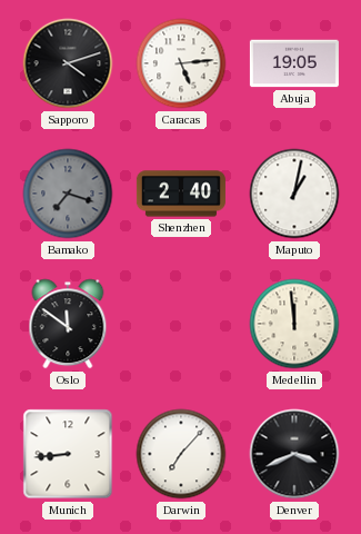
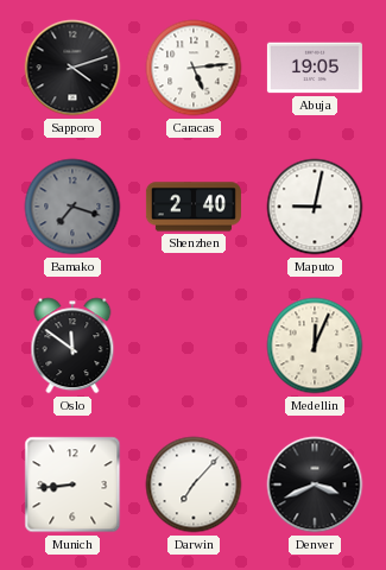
Maputo: 1:02 -> 9:02 (315, 207)
Medellin: 11:59 -> 12:04 (315, 346)
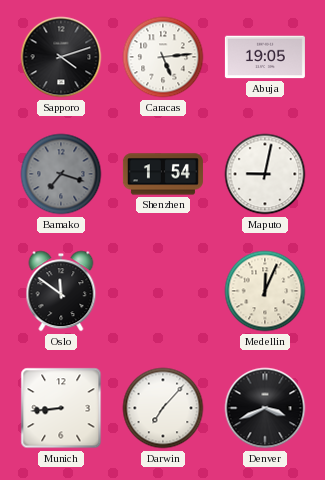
Shenzhen: 2:40 -> 1:54 (163, 174)
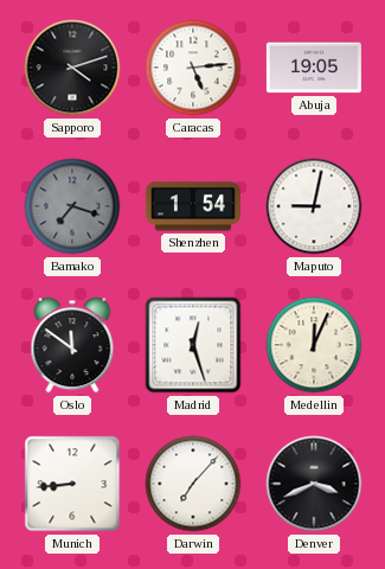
Madrid: none -> 12:27 (193, 345)
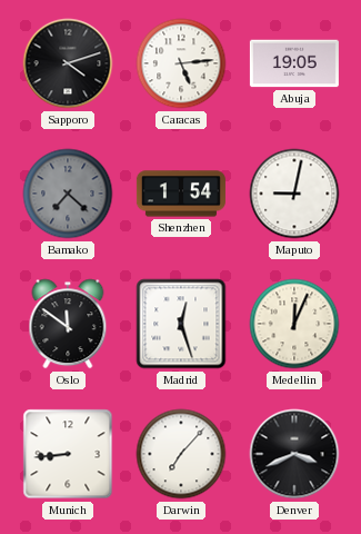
Bamako: 7:18 -> 7:22 (68, 194)
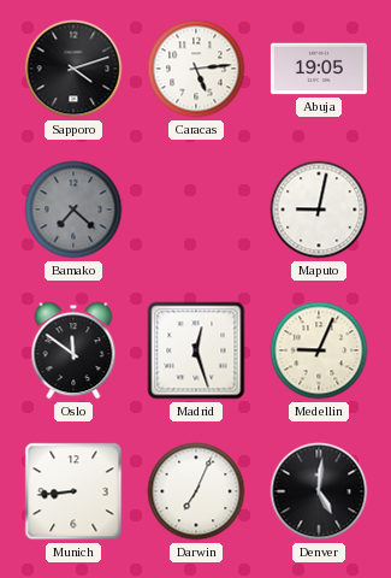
Shenzhen: 1:54 -> none (181, 194)
Medellin: 12:04 -> 9:04 (319, 350)
Darwin: 7:07 -> 7:04 (196, 491)
Denver: 3:41 -> 5:01 (319, 491)
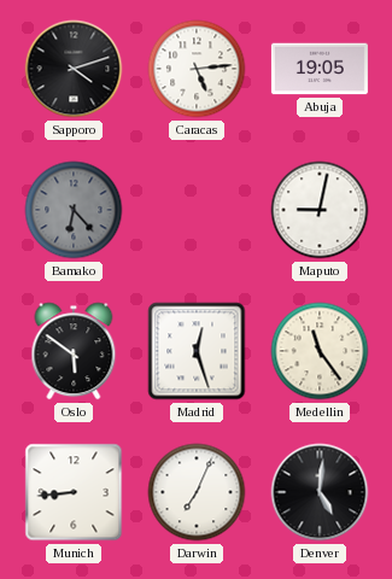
Bamako: 7:22 -> 6:23 (74, 210)
Oslo: 11:51 -> 5:51 (74, 351)
Medellin: 9:04 -> 11:24 (320, 351)
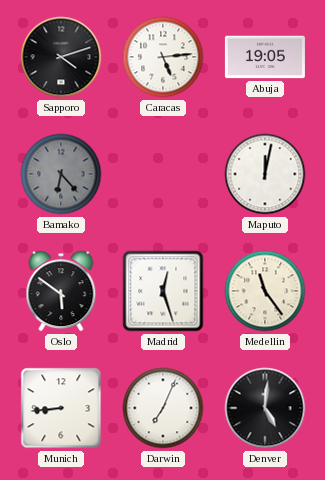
Maputo: 9:02 -> 12:02 (265, 174)
